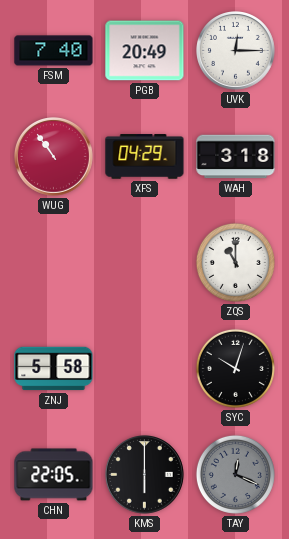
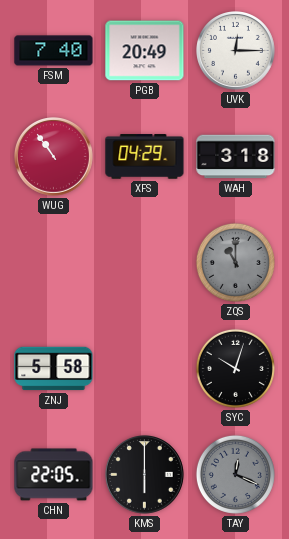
ZQS dial: white -> grey (235, 262)
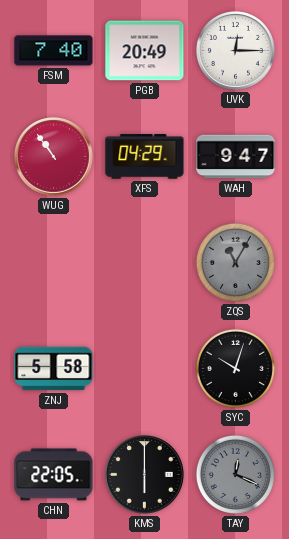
WAH: 3:18 -> 9:47 (236, 157)
ZQS: 11:00 -> 11:05 (235, 262)
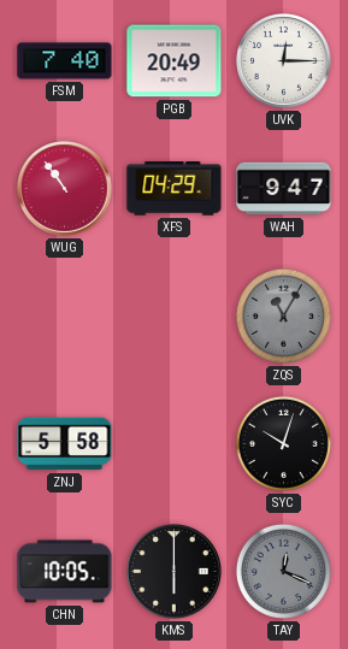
CHN: 22:05 -> 10:05 (65, 572)
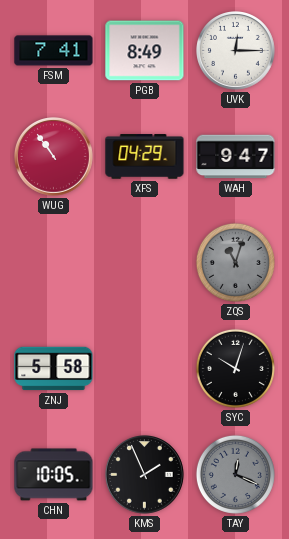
FSM: 7:40 -> 7:41 (54, 51)
PGB: 20:49 -> 8:49 (145, 51)
ZQS: 11:05 -> 11:03 (235, 262)
KMS: 6:00 -> 1:56 (145, 475)
